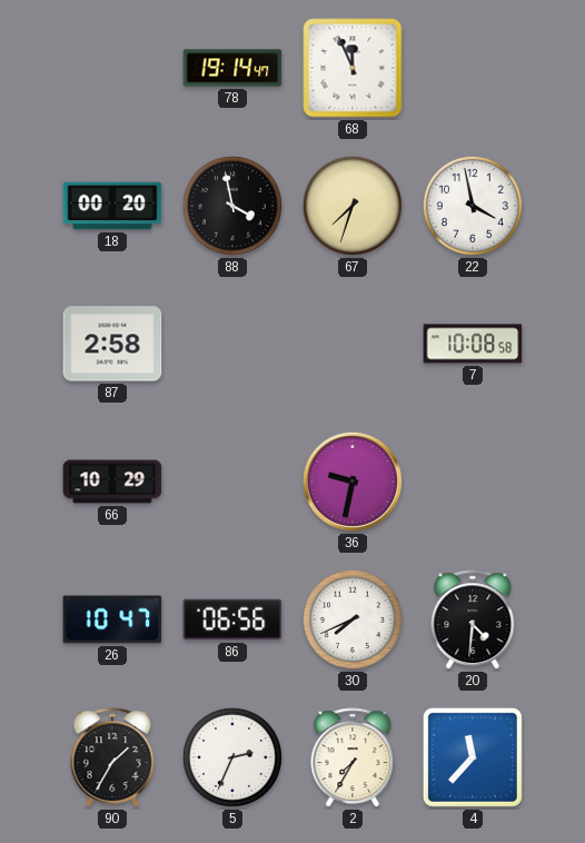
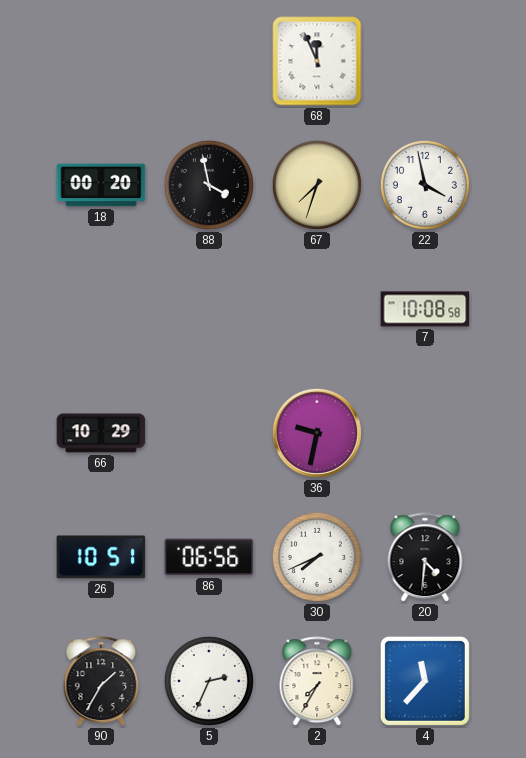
78: 19:14 -> none (232, 68)
87: 2:58 -> none (112, 344)
26: 10:47 -> 10:51 (101, 557)
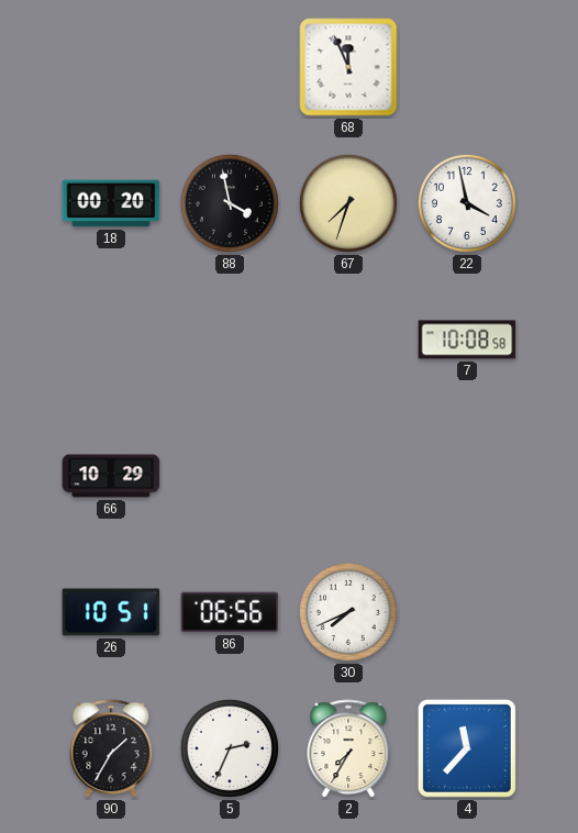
36: 9:32 -> none (317, 433)
20: 4:31 -> none (425, 558)
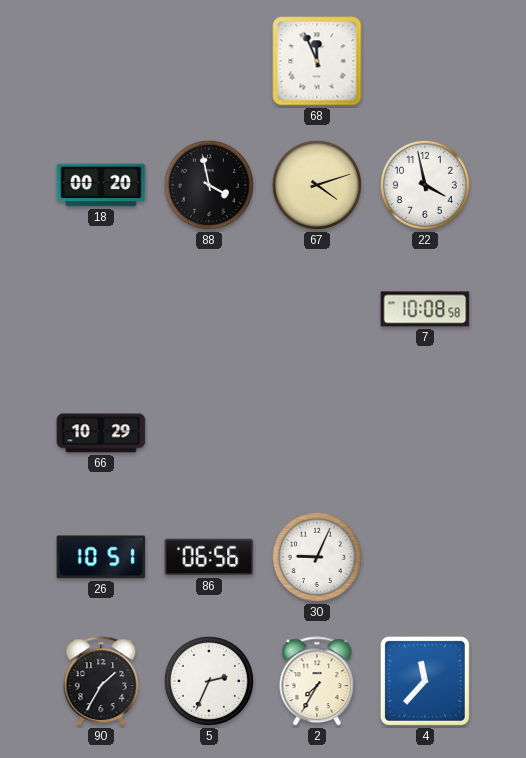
67: 7:33 -> 4:12 (317, 185)
30: 7:41 -> 9:04 (317, 557)
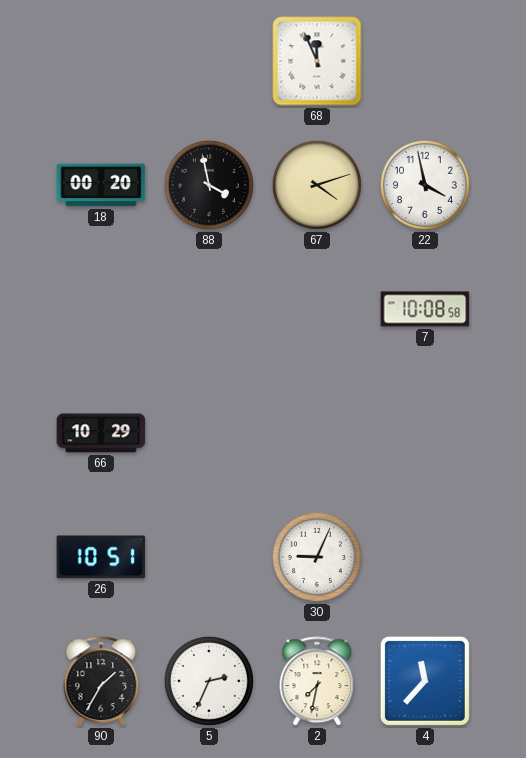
86: 06:56 -> none (209, 557)
2: 7:35 -> 7:32 (317, 682)
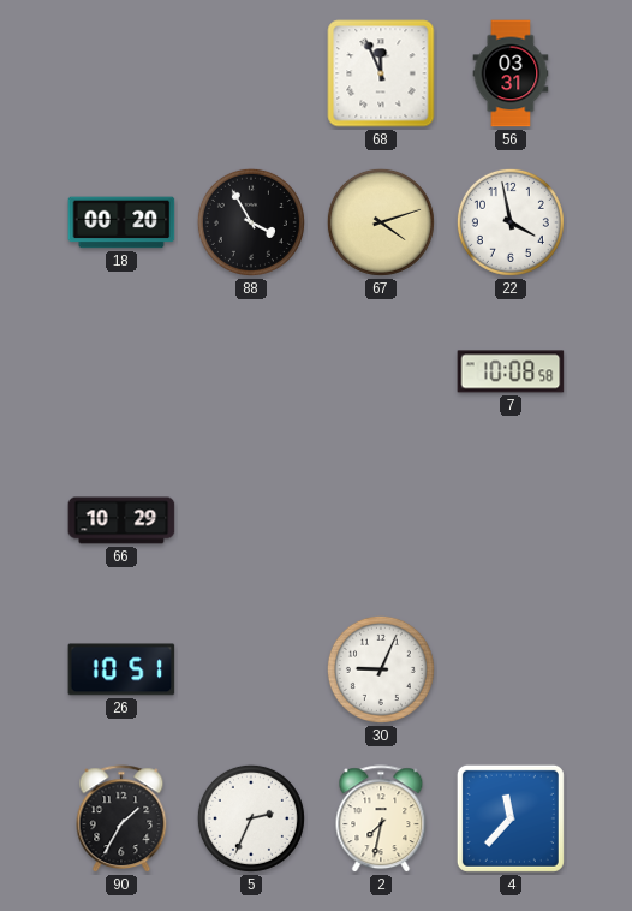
56: none -> 03:31 (511, 73)
88: 3:58 -> 3:55 (251, 222)
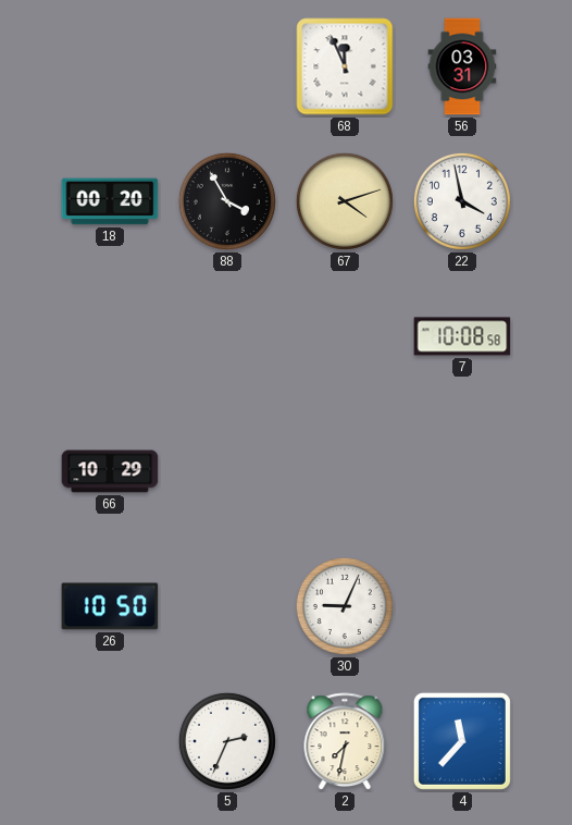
26: 10:51 -> 10:50 (110, 606)
90: 1:35 -> none (121, 820)
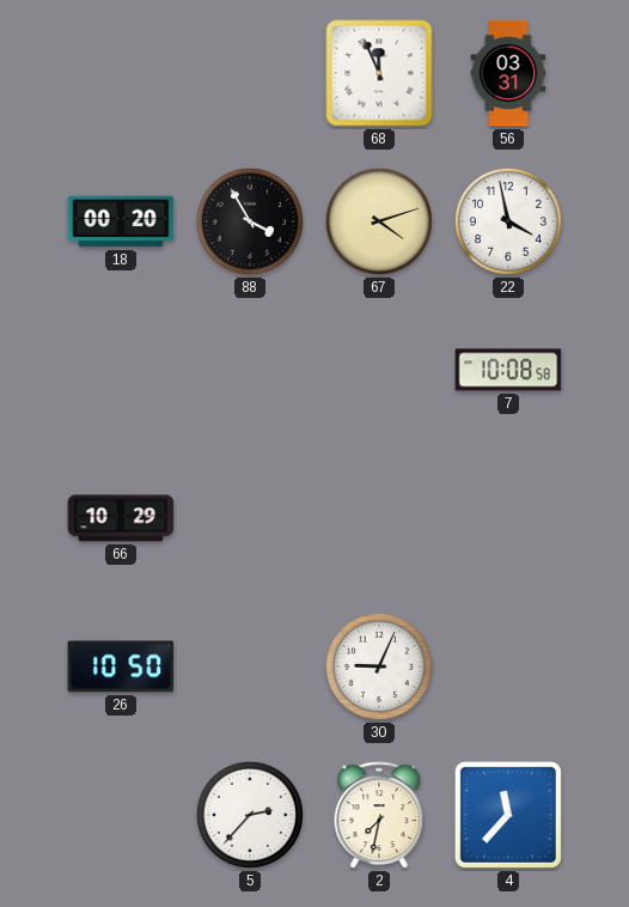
5: 2:34 -> 2:37 (250, 815)
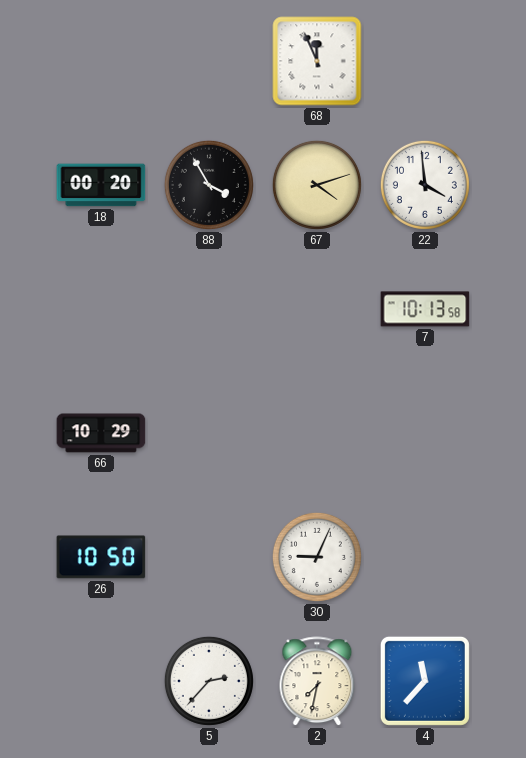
56: 03:31 -> none (508, 73)
22: 3:58 -> 3:59 (425, 185)
7: 10:08 -> 10:13 (425, 309)
